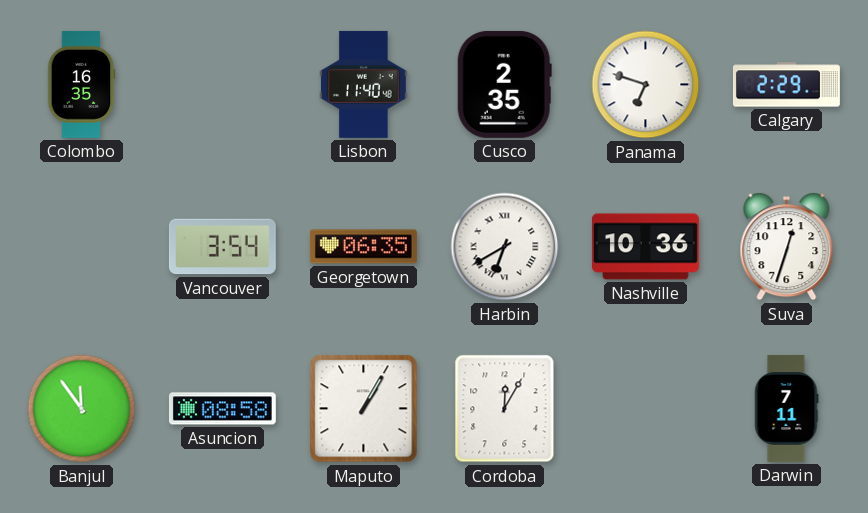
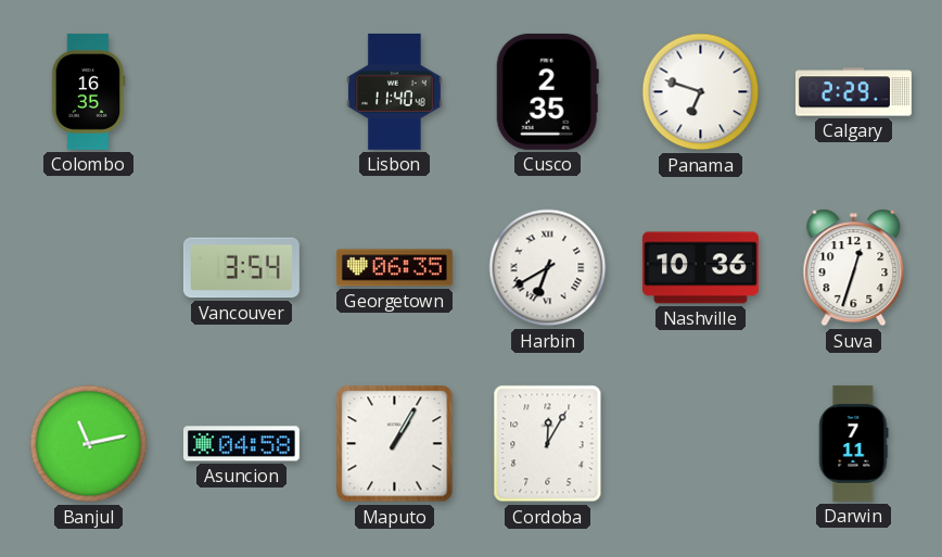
Banjul: 11:54 -> 11:13 (89, 444)
Asuncion: 08:58 -> 04:58 (241, 444)
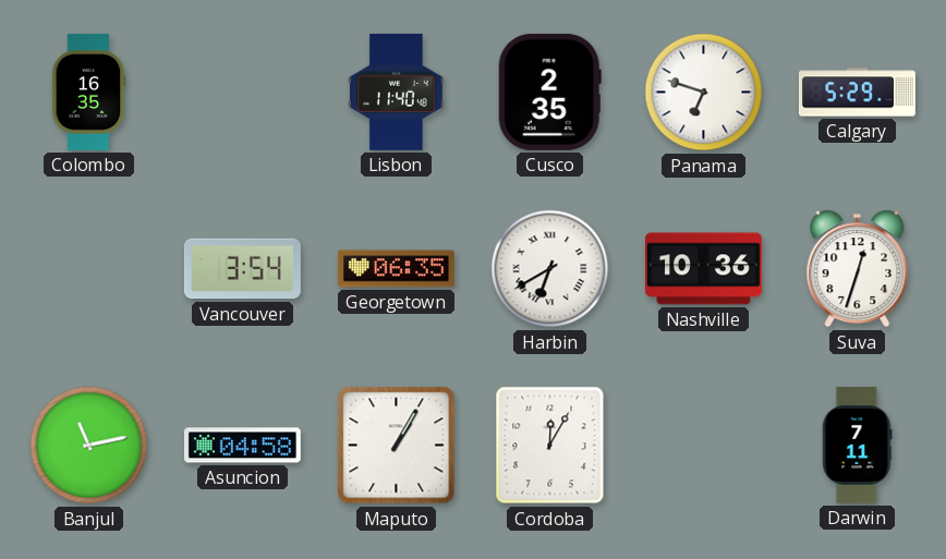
Calgary: 2:29 -> 5:29 (857, 93)
